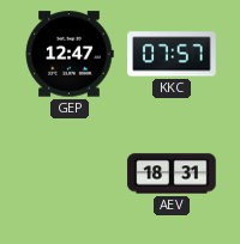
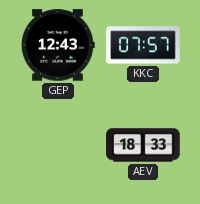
GEP: 12:47 -> 12:43 (58, 45)
AEV: 18:31 -> 18:33 (143, 145)
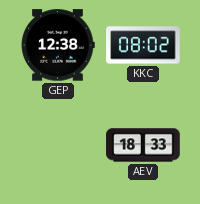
GEP: 12:43 -> 12:38 (58, 45)
KKC: 07:57 -> 08:02 (143, 45)
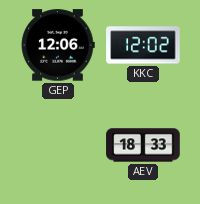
GEP: 12:38 -> 12:06 (58, 45)
KKC: 08:02 -> 12:02 (143, 45)
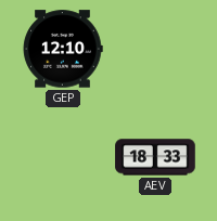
GEP: 12:06 -> 12:10 (63, 49)
KKC: 12:02 -> none (143, 45)
